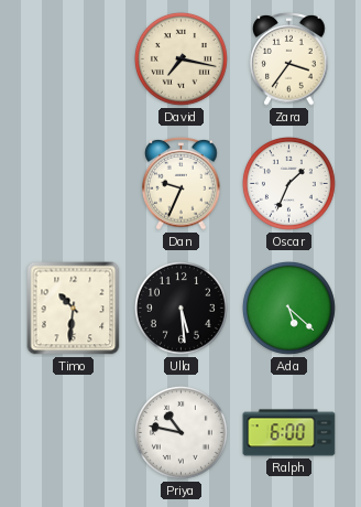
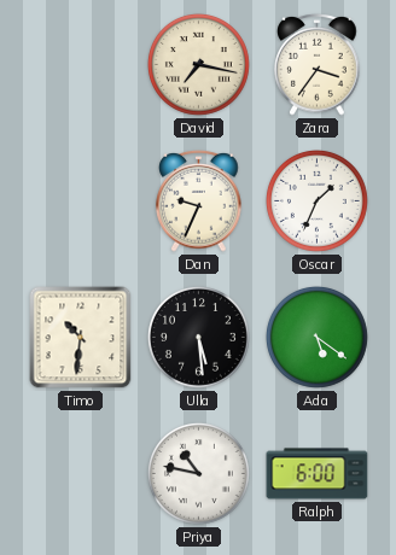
Ada: 5:22 -> 5:21 (316, 337)
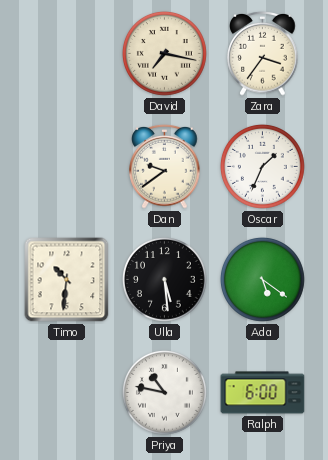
Dan: 9:34 -> 9:39 (165, 167)
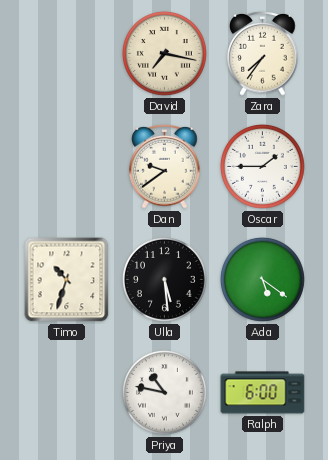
Zara: 3:36 -> 7:36 (263, 54)
Oscar: 1:34 -> 1:45 (262, 166)
Timo: 10:31 -> 10:33 (67, 280)
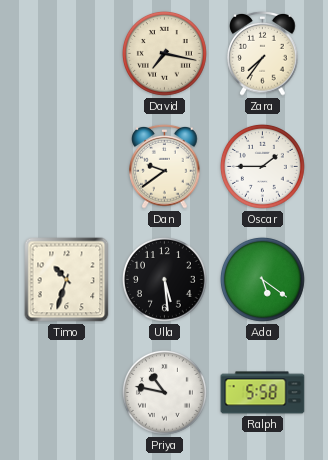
Ralph: 6:00 -> 5:58 (263, 393)
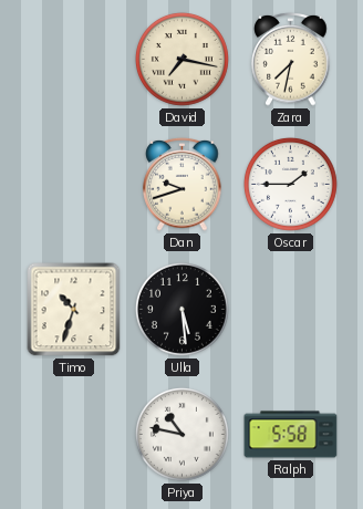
Zara: 7:36 -> 7:32 (291, 60)
Dan: 9:39 -> 9:42 (183, 185)
Ada: 5:21 -> none (262, 279)
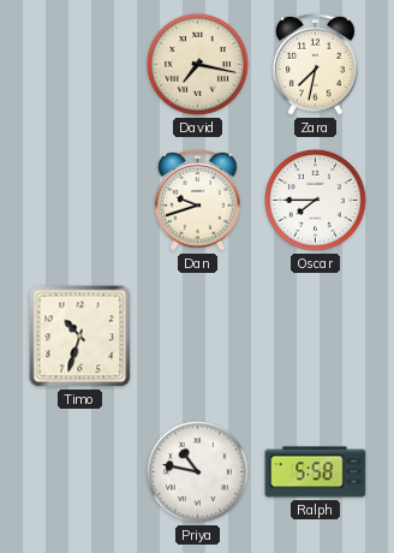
Oscar: 1:45 -> 7:45 (315, 200)
Ulla: 5:29 -> none (181, 309)
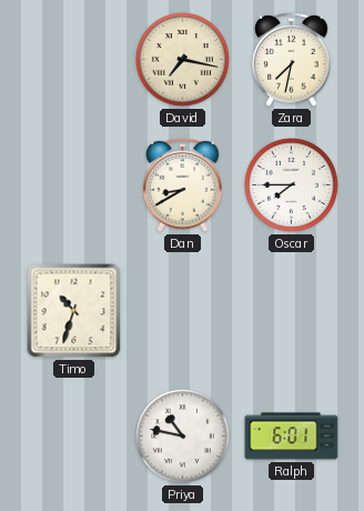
Dan: 9:42 -> 8:40 (183, 186)
Ralph: 5:58 -> 6:01 (292, 437)
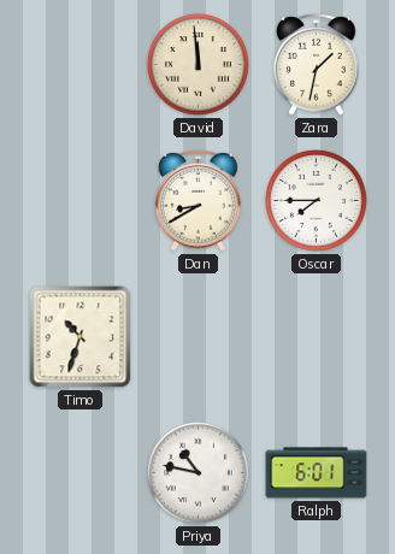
David: 7:17 -> 11:59 (197, 64)
Zara: 7:32 -> 1:32 (317, 65)
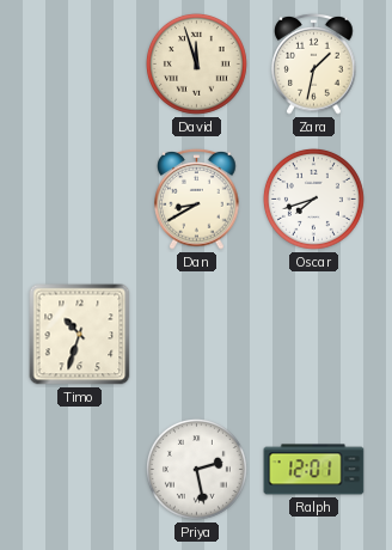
David: 11:59 -> 11:57 (196, 63)
Oscar: 7:45 -> 7:42 (313, 198)
Priya: 10:47 -> 2:28 (196, 469)
Ralph: 6:01 -> 12:01 (314, 470)
